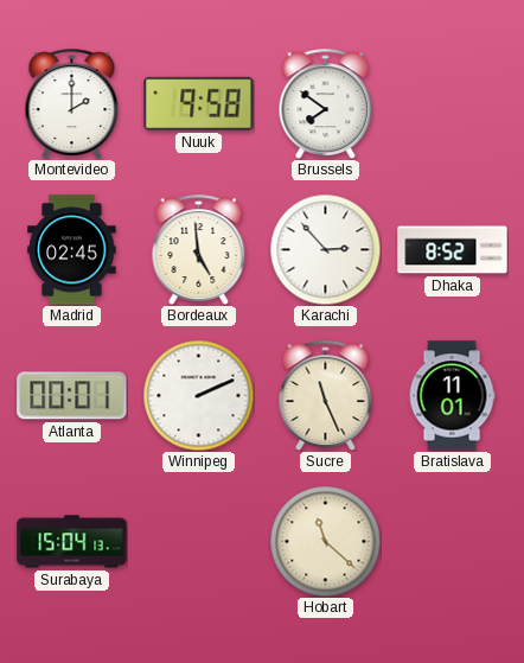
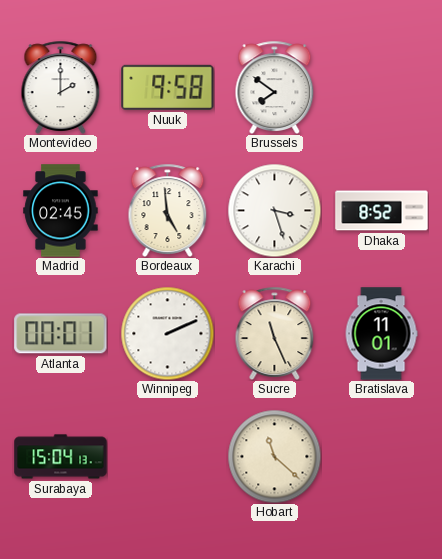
Karachi: 2:53 -> 3:27 (274, 210)
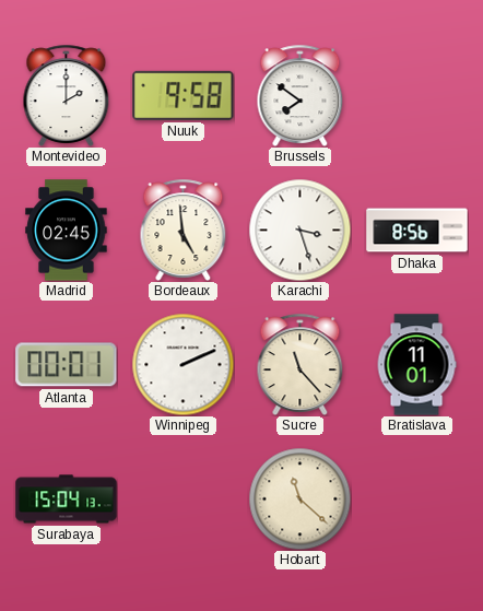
Dhaka: 8:52 -> 8:56 (417, 231)
Sucre: 11:26 -> 11:23 (301, 364)
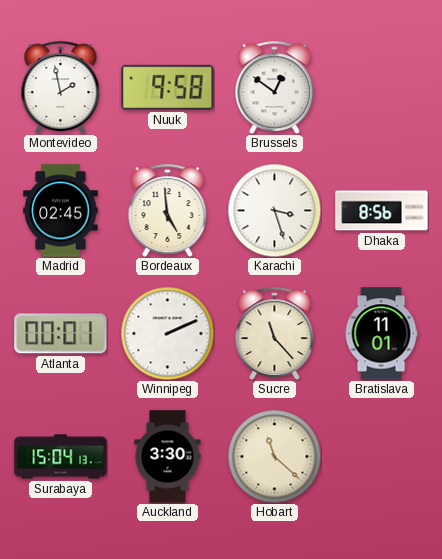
Montevideo: 2:00 -> 1:58 (61, 87)
Brussels: 7:51 -> 12:51 (275, 87)
Auckland: none -> 3:30 (168, 457)
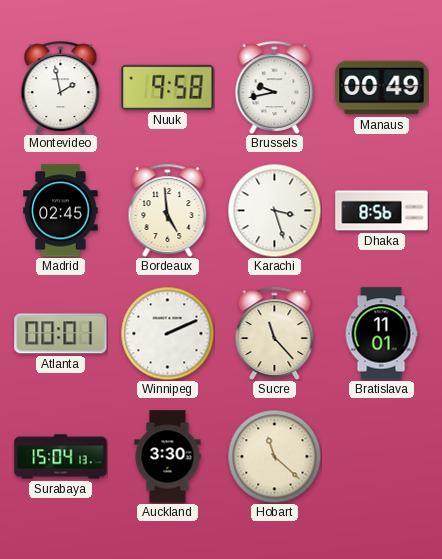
Brussels: 12:51 -> 9:43 (275, 87)
Manaus: none -> 00:49 (382, 88)
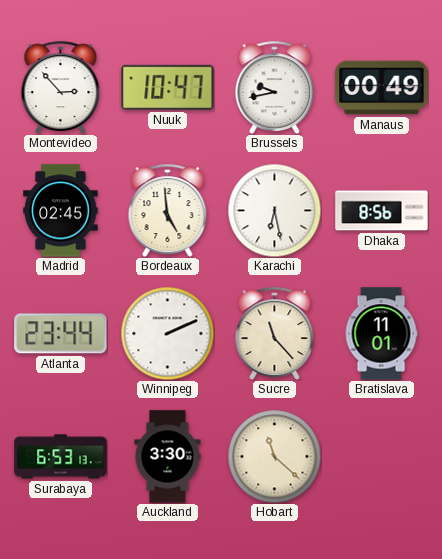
Montevideo: 1:58 -> 2:53 (61, 87)
Nuuk: 9:58 -> 10:47 (168, 87)
Karachi: 3:27 -> 6:28 (274, 210)
Atlanta: 00:01 -> 23:44 (61, 334)
Surabaya: 15:04 -> 6:53 (61, 457)
